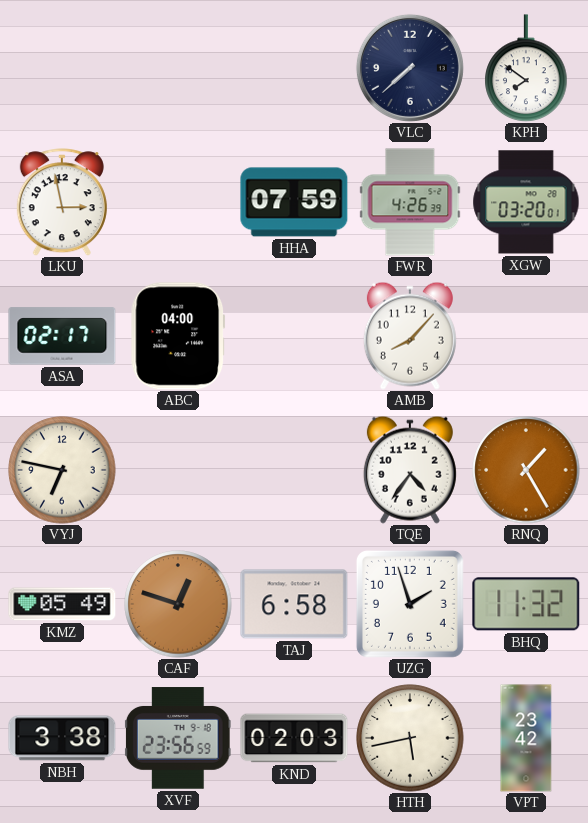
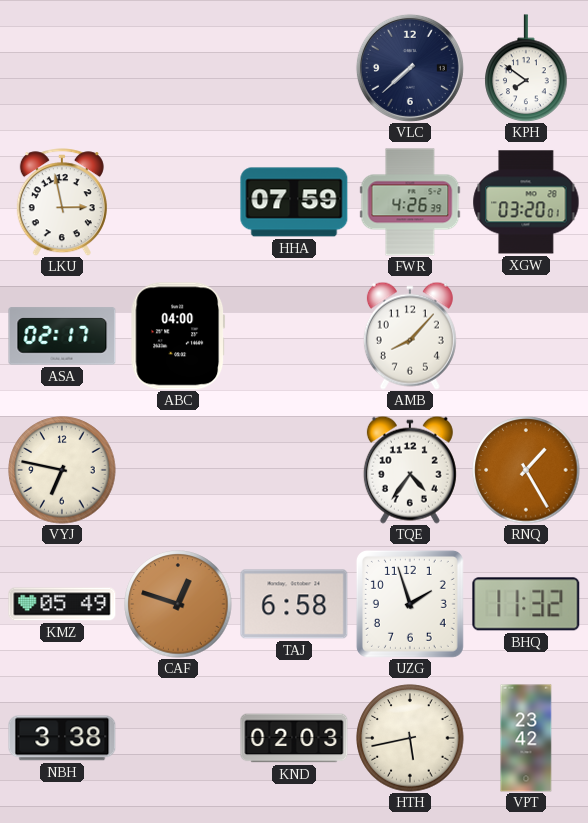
XVF: 23:56 -> none (178, 738)
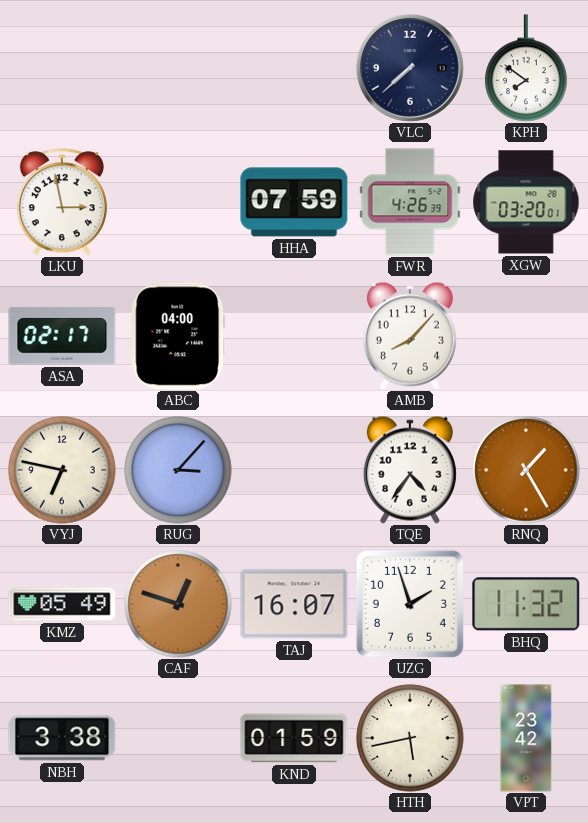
RUG: none -> 3:07 (178, 470)
TAJ: 6:58 -> 16:07 (294, 604)
KND: 02:03 -> 01:59 (294, 738)
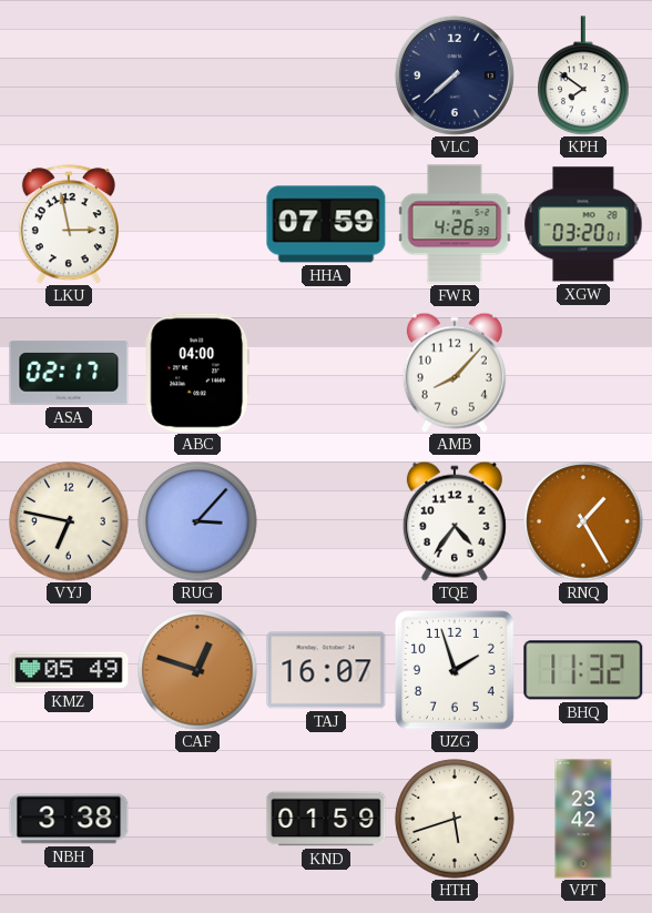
HTH: 5:43 -> 5:42 (455, 819)
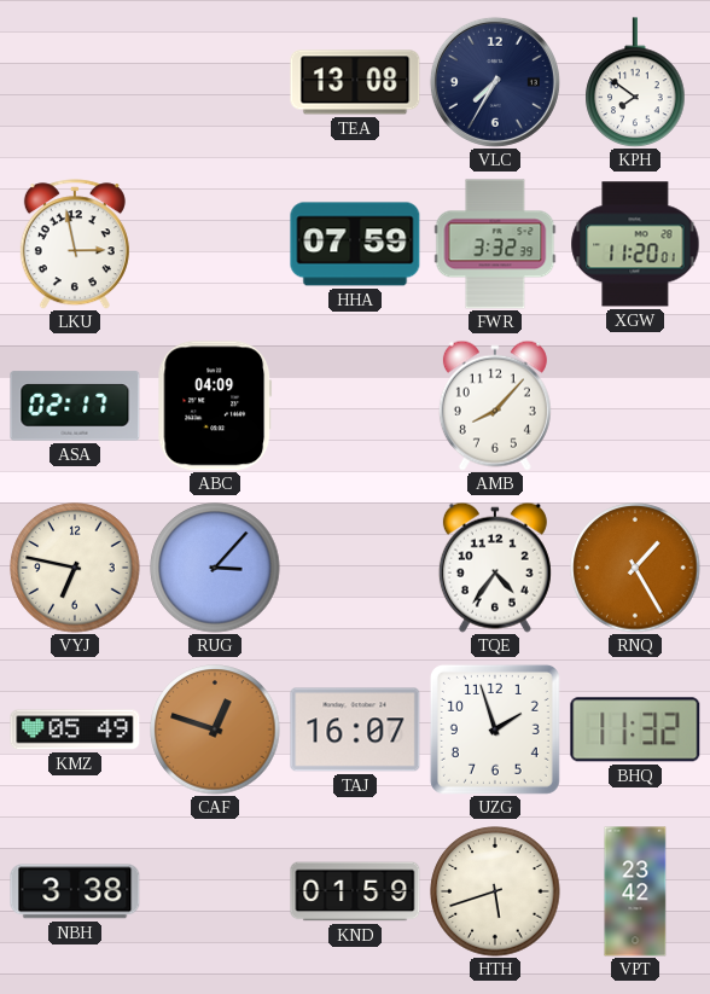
TEA: none -> 13:08 (355, 82)
VLC: 7:38 -> 7:35 (495, 82)
FWR: 4:26 -> 3:32 (495, 244)
XGW: 03:20 -> 11:20 (635, 244)
ABC: 04:00 -> 04:09 (215, 406)
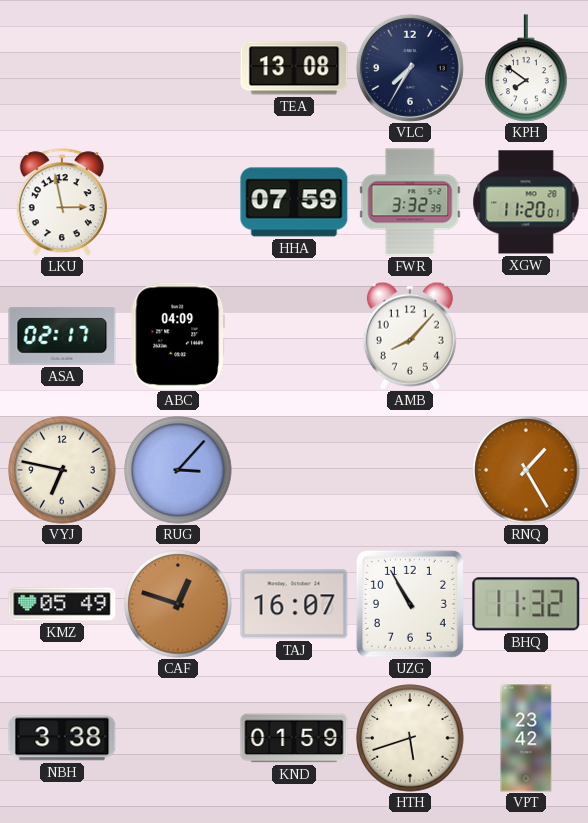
TQE: 4:36 -> none (495, 568)
UZG: 1:57 -> 10:55 (410, 604)
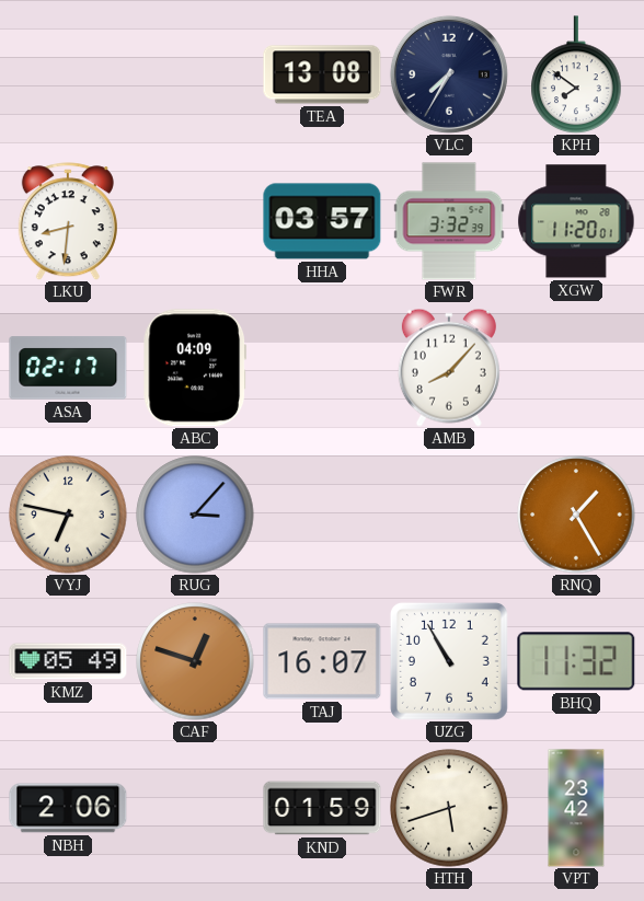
LKU: 2:58 -> 8:31 (68, 221)
HHA: 07:59 -> 03:57 (322, 221)
NBH: 3:38 -> 2:06 (68, 808)
